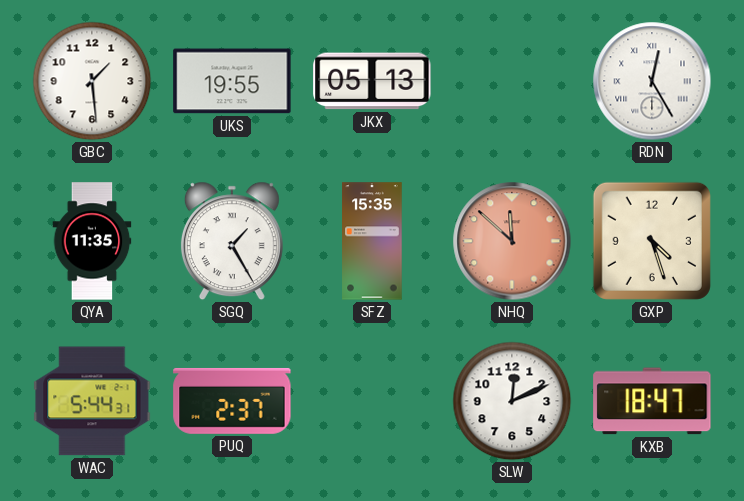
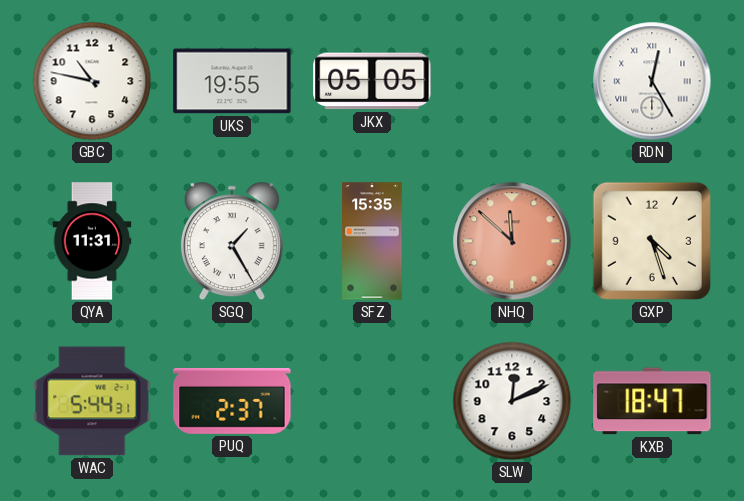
GBC: 1:29 -> 10:47 (92, 81)
JKX: 05:13 -> 05:05 (372, 81)
QYA: 11:35 -> 11:31 (92, 241)
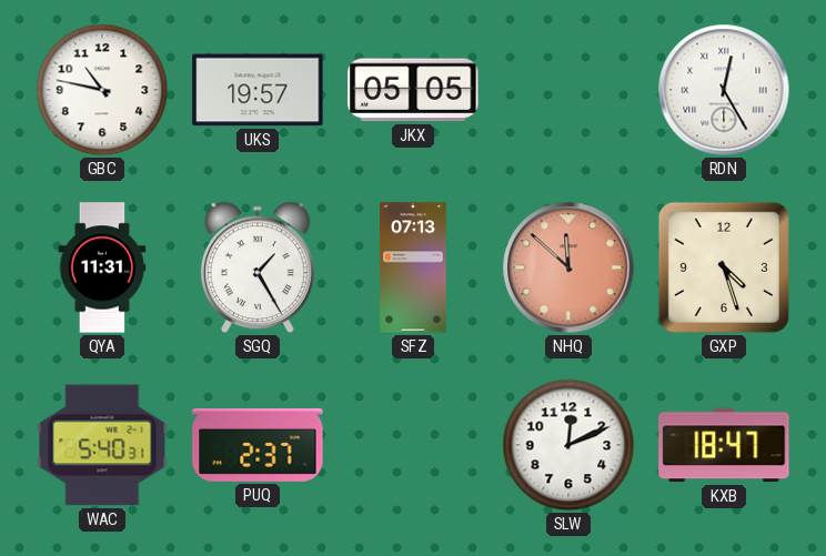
UKS: 19:55 -> 19:57 (258, 90)
SFZ: 15:35 -> 07:13 (413, 267)
WAC: 5:44 -> 5:40 (102, 445)
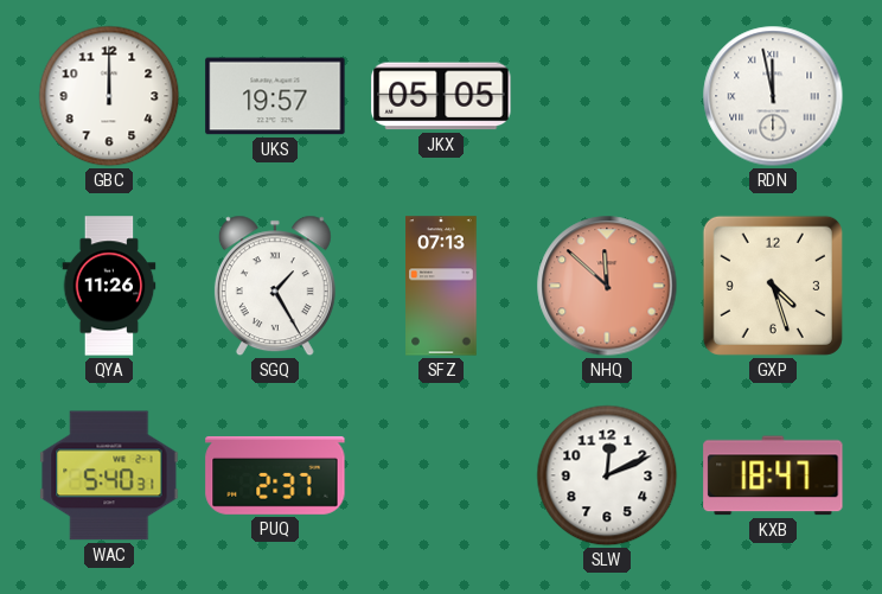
GBC: 10:47 -> 12:00 (109, 96)
RDN: 12:25 -> 11:58 (773, 96)
QYA: 11:31 -> 11:26 (109, 286)
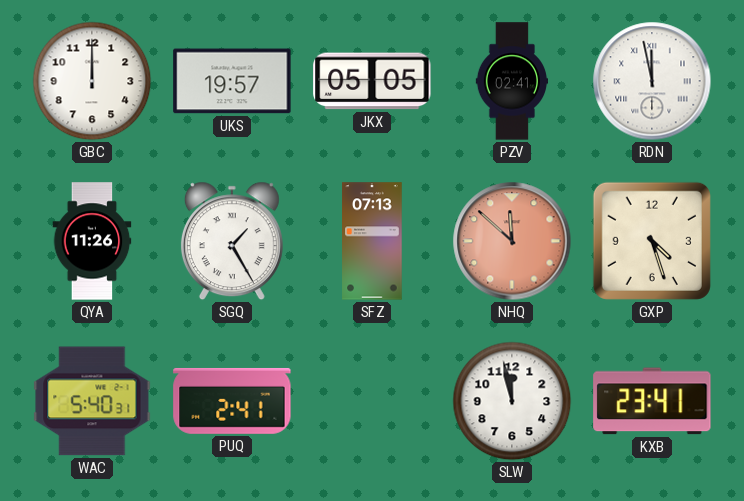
PZV: none -> 02:41 (511, 81)
PUQ: 2:37 -> 2:41 (232, 401)
SLW: 12:11 -> 11:58 (512, 401)
KXB: 18:47 -> 23:41 (652, 401)
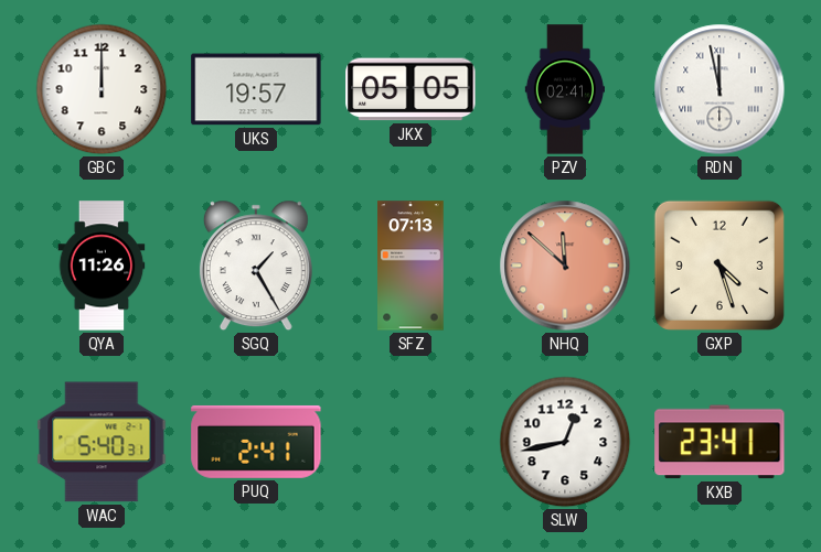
SLW: 11:58 -> 12:43 (565, 442)
